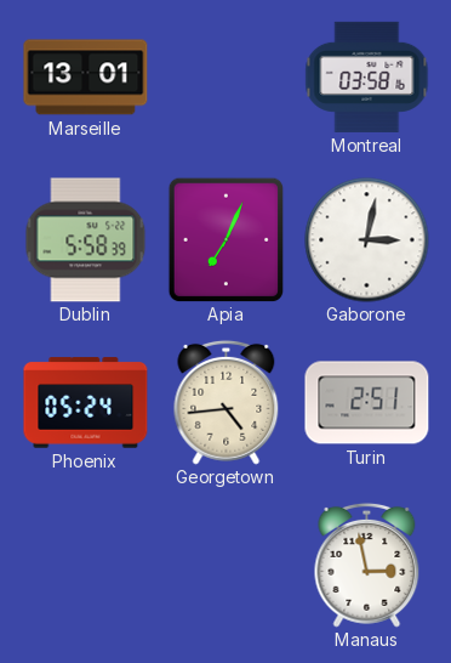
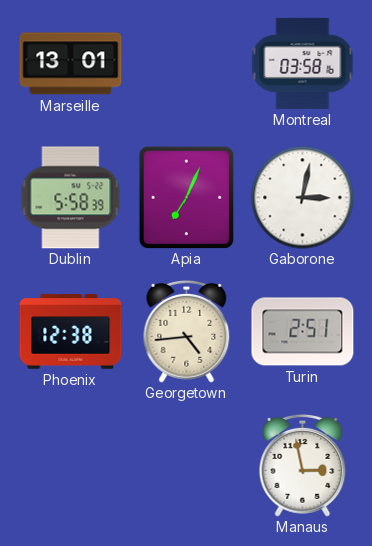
Phoenix: 05:24 -> 12:38 (71, 332)
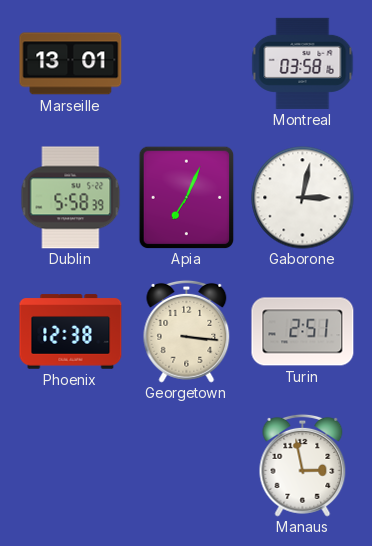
Georgetown: 4:44 -> 3:16 (187, 331)
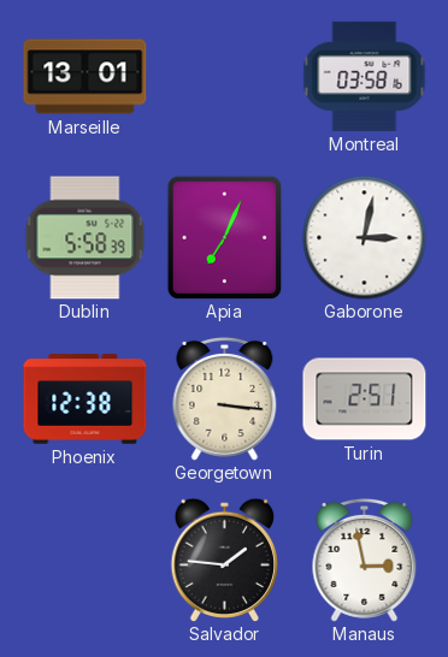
Salvador: none -> 1:46 (224, 560)
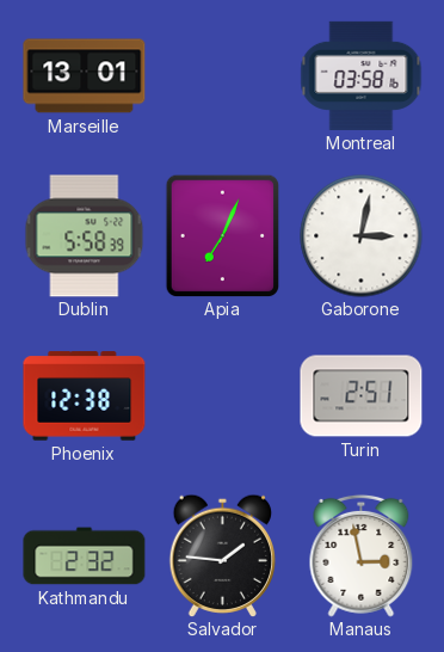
Georgetown: 3:16 -> none (225, 398)
Kathmandu: none -> 2:32 (85, 556)
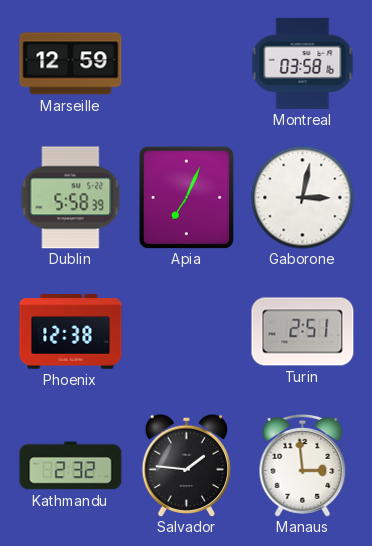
Marseille: 13:01 -> 12:59 (71, 64)
Manaus: 2:58 -> 2:59 (303, 465)
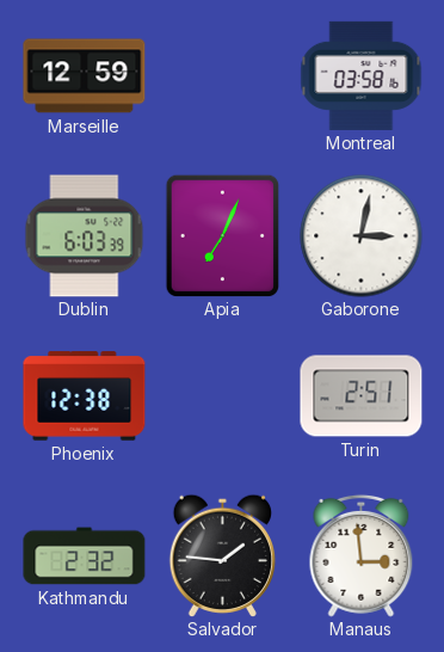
Dublin: 5:58 -> 6:03 (85, 236)
